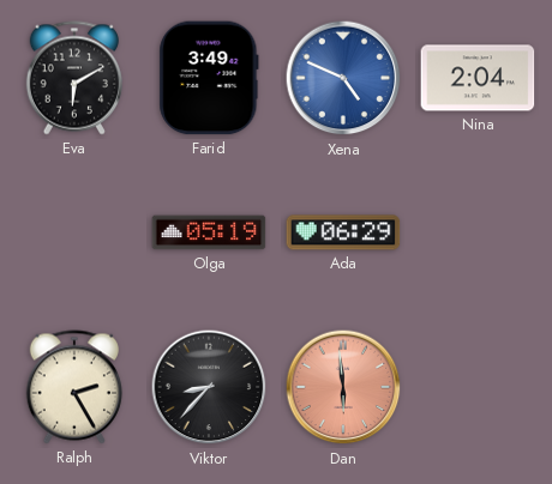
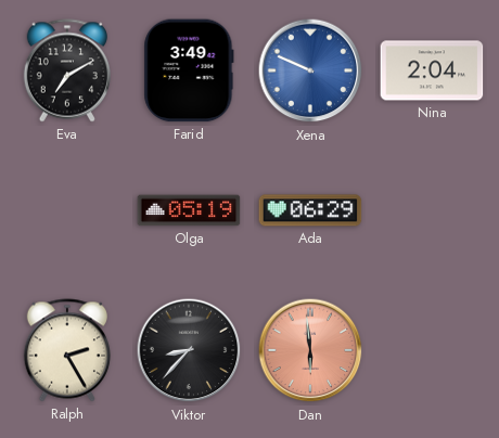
Eva: 6:10 -> 7:10 (67, 70)
Xena: 4:49 -> 9:49 (310, 70)
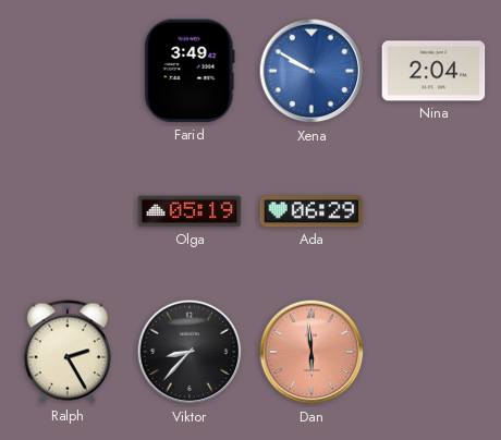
Eva: 7:10 -> none (67, 70)
Xena: 9:49 -> 9:50 (311, 71)
